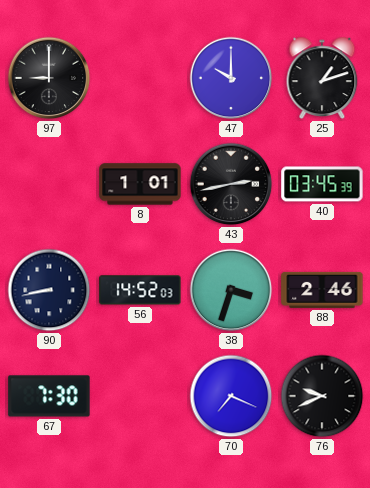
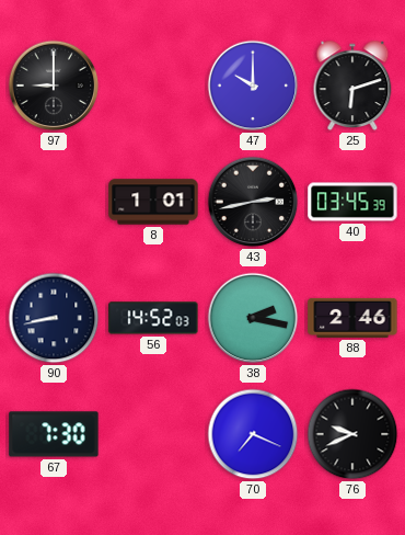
25: 1:12 -> 6:12 (352, 86)
38: 3:33 -> 2:17 (253, 318)
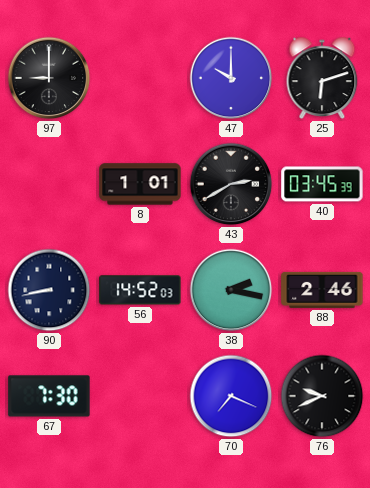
43: 2:43 -> 2:40 (231, 184)
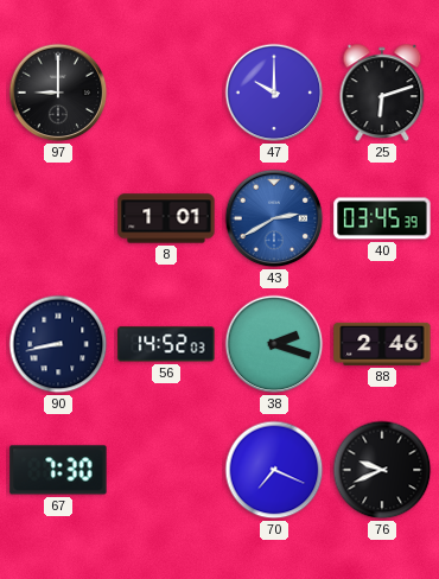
43 dial: black -> blue (274, 218)
38: 2:17 -> 2:18 (274, 344)
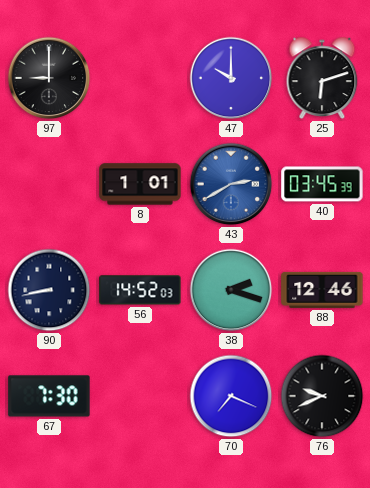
88: 2:46 -> 12:46 (322, 290)
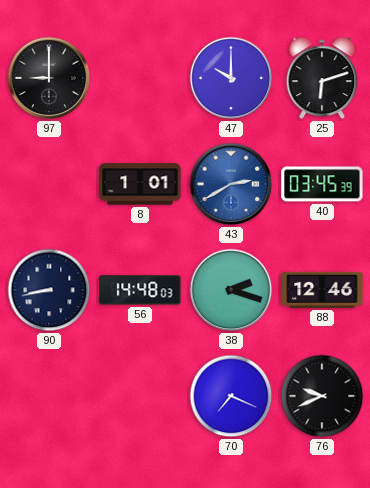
56: 14:52 -> 14:48 (140, 290)
67: 7:30 -> none (49, 396)
